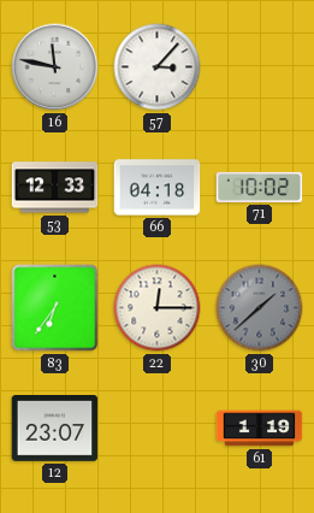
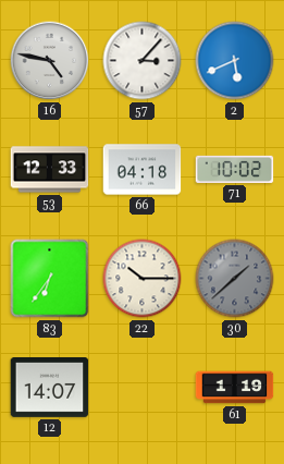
16: 11:47 -> 4:47 (50, 61)
2: none -> 5:41 (235, 61)
22: 12:15 -> 10:15 (143, 279)
12: 23:07 -> 14:07 (50, 388)
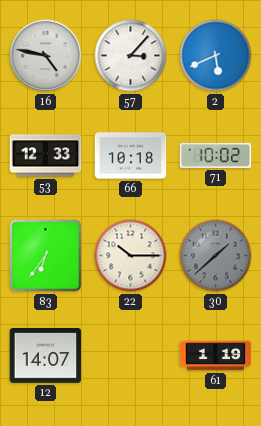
66: 04:18 -> 10:18 (131, 156)
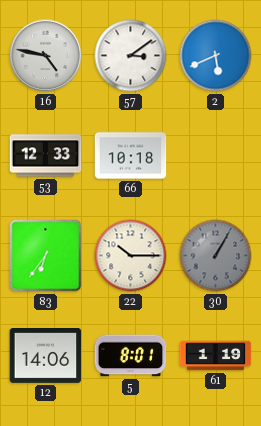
57: 3:07 -> 3:09 (131, 56)
71: 10:02 -> none (216, 155)
30: 1:38 -> 1:05 (216, 256)
12: 14:07 -> 14:06 (46, 356)
5: none -> 8:01 (131, 356)
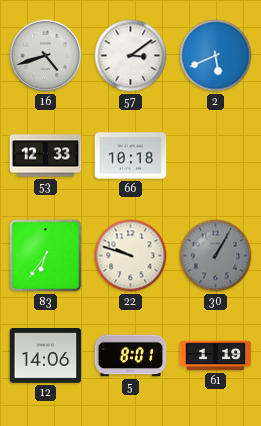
16: 4:47 -> 4:42 (46, 56)
22: 10:15 -> 9:48 (131, 256)
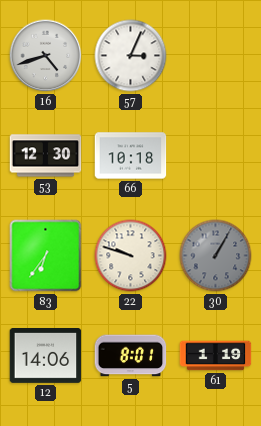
57: 3:09 -> 3:04 (131, 56)
2: 5:41 -> none (216, 56)
53: 12:33 -> 12:30 (46, 156)
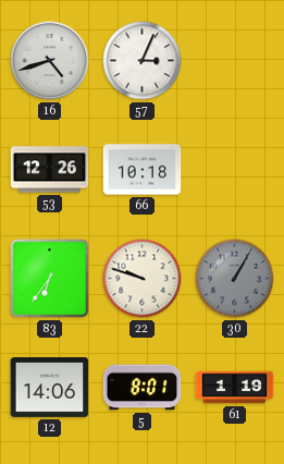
53: 12:30 -> 12:26 (50, 170)
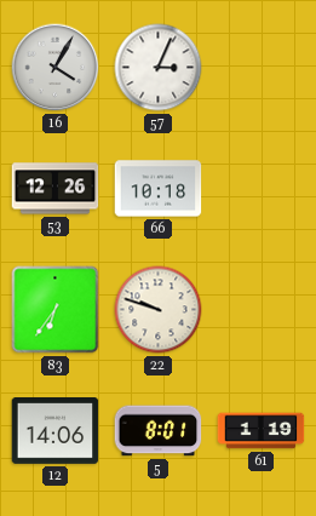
16: 4:42 -> 4:05 (56, 68)
30: 1:05 -> none (235, 279)
